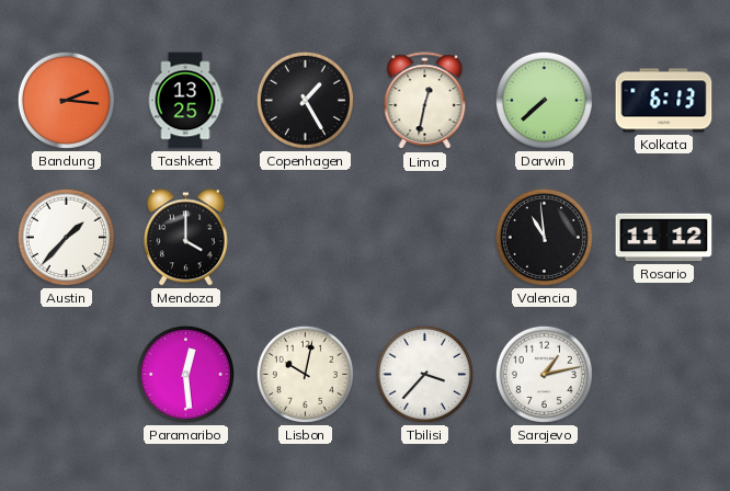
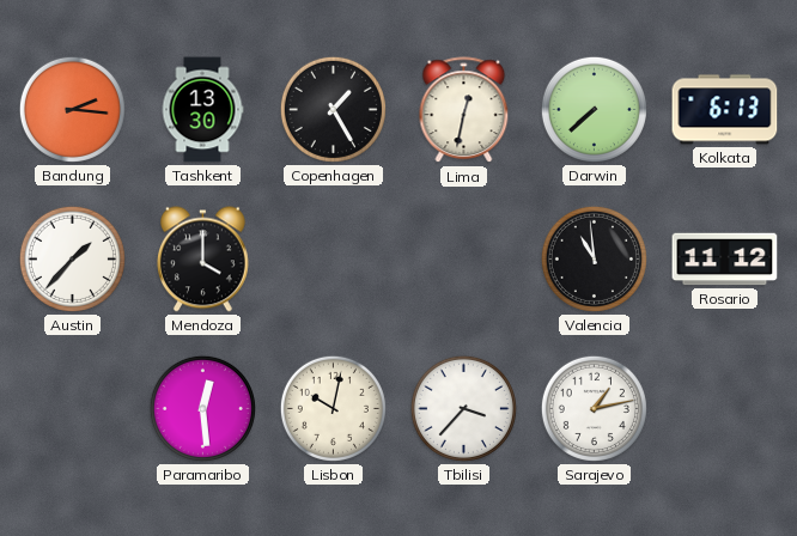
Tashkent: 13:25 -> 13:30 (202, 110)
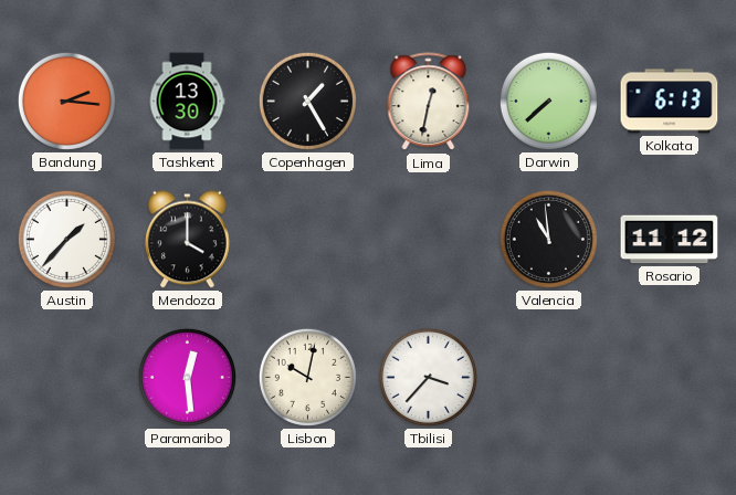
Sarajevo: 1:13 -> none (594, 408)
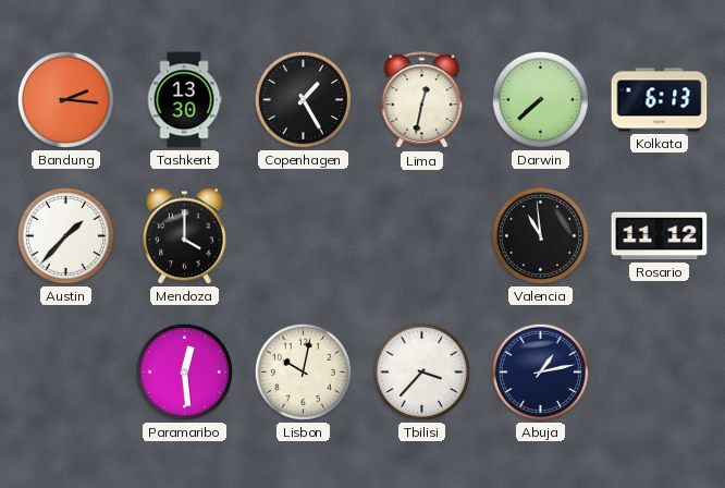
Abuja: none -> 1:13 (540, 371)
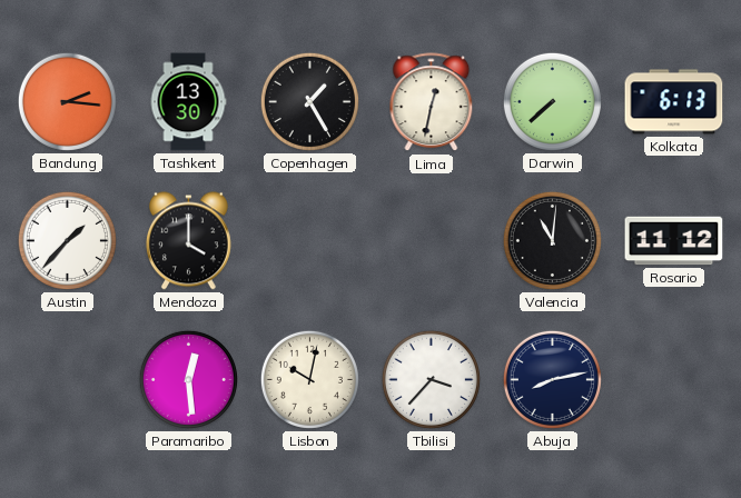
Valencia: 10:59 -> 11:01 (552, 240)
Abuja: 1:13 -> 8:13 (552, 379)
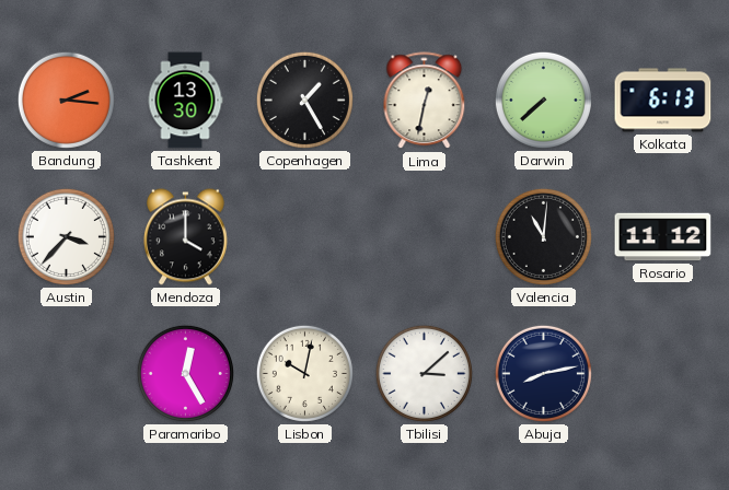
Austin: 1:37 -> 3:37 (66, 236)
Paramaribo: 12:29 -> 12:25 (185, 373)
Tbilisi: 3:37 -> 3:08 (424, 373)
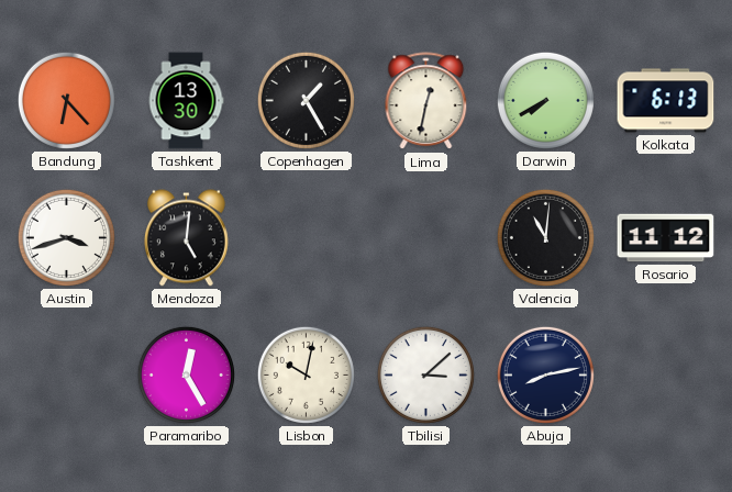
Bandung: 2:16 -> 6:23 (66, 100)
Darwin: 7:38 -> 7:40 (545, 100)
Austin: 3:37 -> 3:42 (66, 237)
Mendoza: 4:00 -> 5:01 (186, 238)
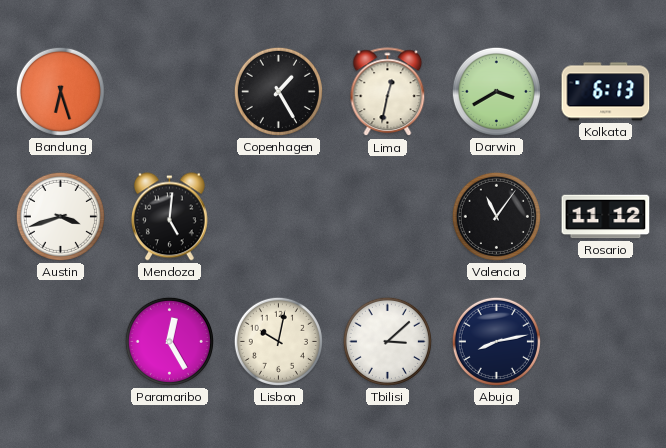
Bandung: 6:23 -> 6:27 (60, 91)
Tashkent: 13:30 -> none (186, 101)
Darwin: 7:40 -> 3:40 (496, 91)
Valencia: 11:01 -> 11:06 (496, 216)
